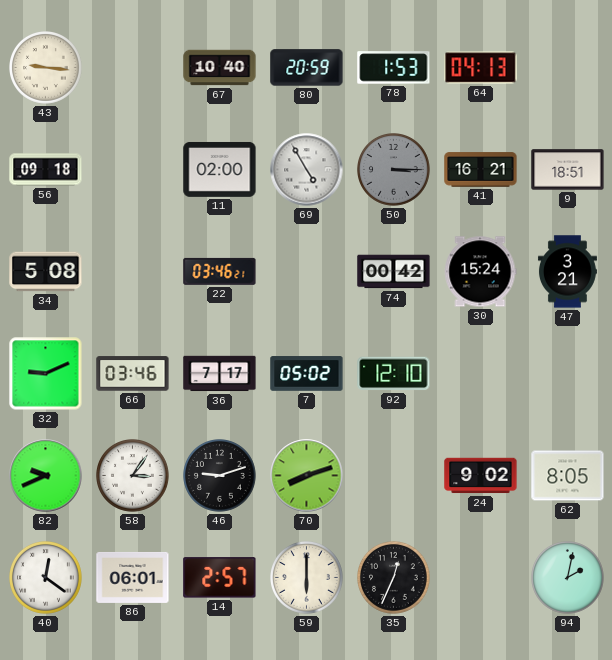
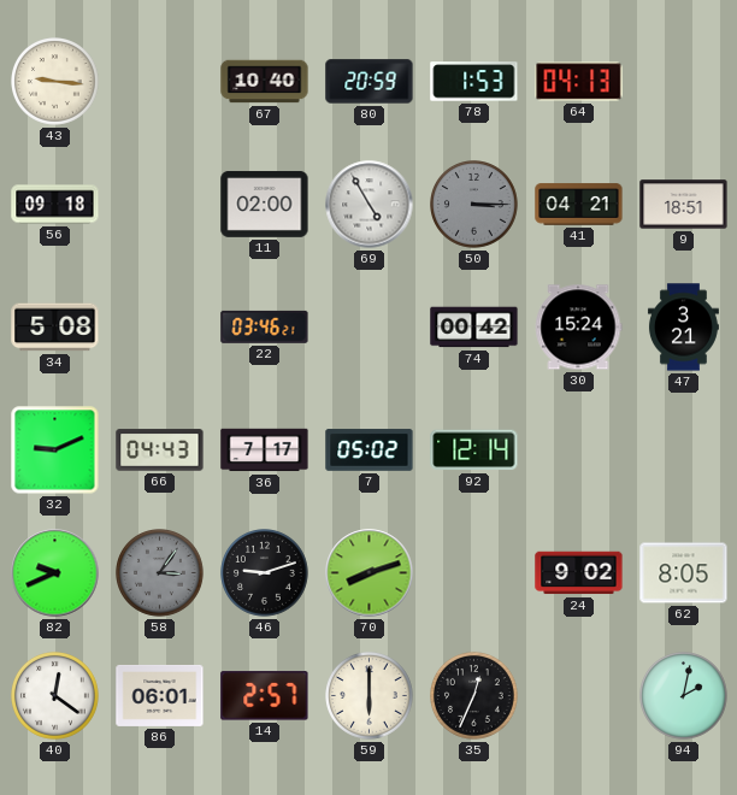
41: 16:21 -> 04:21 (579, 205)
66: 03:46 -> 04:43 (160, 450)
92: 12:10 -> 12:14 (474, 450)
58 dial: white -> grey (160, 573)
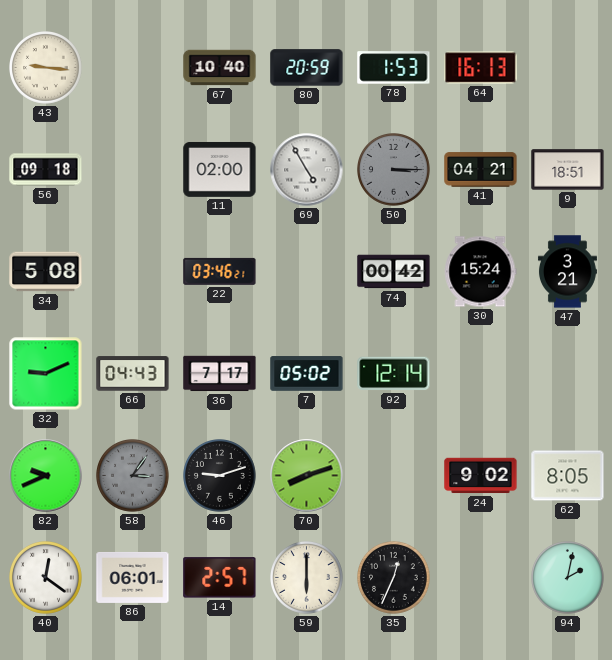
64: 04:13 -> 16:13 (481, 68)
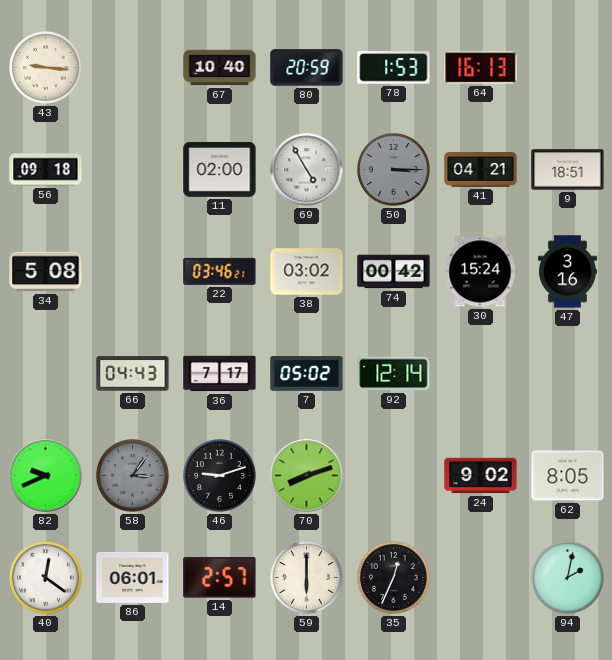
38: none -> 03:02 (307, 272)
47: 3:21 -> 3:16 (567, 272)
32: 9:11 -> none (46, 374)
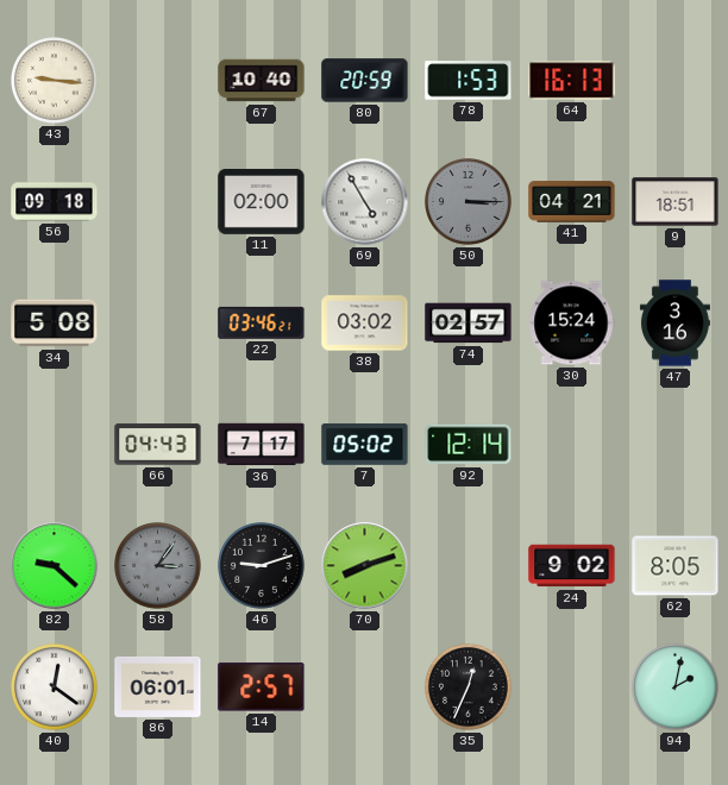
74: 00:42 -> 02:57 (469, 324)
82: 9:41 -> 9:22 (55, 566)
59: 6:00 -> none (307, 578)
